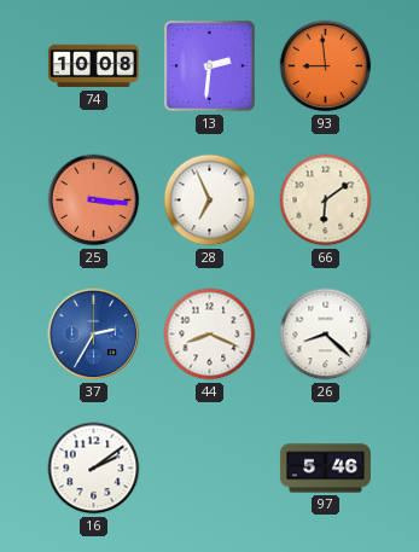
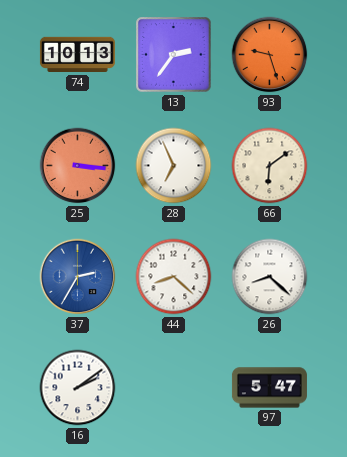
74: 10:08 -> 10:13 (77, 55)
13: 2:31 -> 2:36 (174, 55)
93: 8:59 -> 9:27 (270, 55)
44: 8:19 -> 8:22 (174, 277)
97: 5:46 -> 5:47 (269, 388)
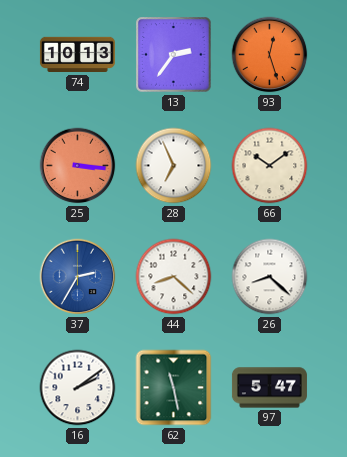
93: 9:27 -> 12:27 (270, 55)
66: 6:09 -> 10:09 (270, 166)
62: none -> 11:28 (174, 388)
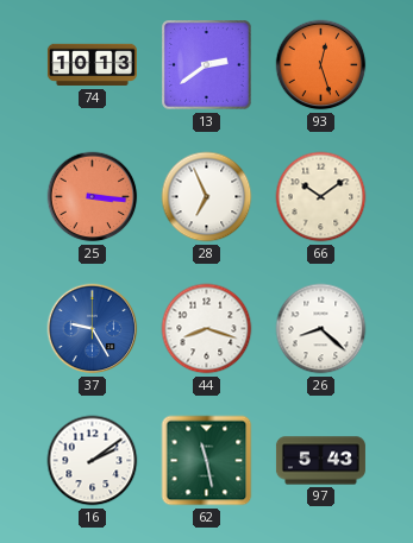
13: 2:36 -> 2:39 (207, 65)
37: 2:35 -> 9:25 (93, 329)
44: 8:22 -> 8:18 (207, 329)
97: 5:47 -> 5:43 (320, 461)
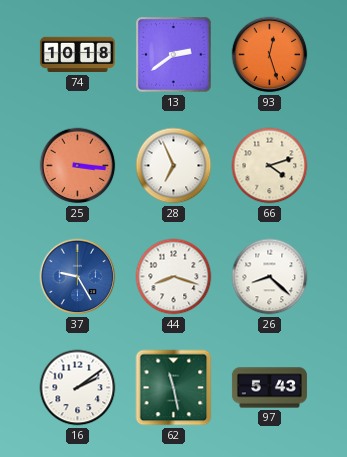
74: 10:13 -> 10:18 (77, 55)
66: 10:09 -> 4:12 (270, 166)
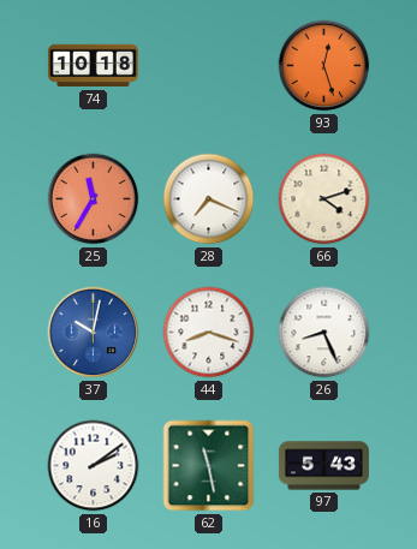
13: 2:39 -> none (174, 55)
25: 3:16 -> 11:35 (94, 199)
28: 6:56 -> 7:19 (209, 199)
37: 9:25 -> 10:02 (94, 333)
26: 8:22 -> 8:26 (324, 333)
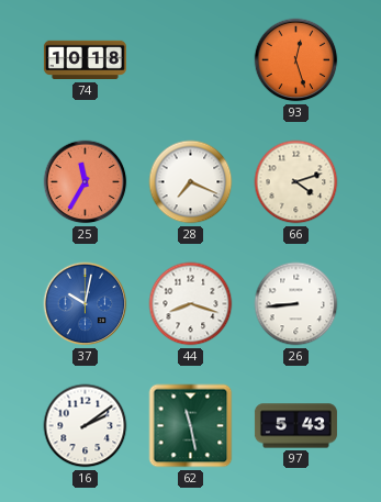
26: 8:26 -> 8:44 (296, 304)
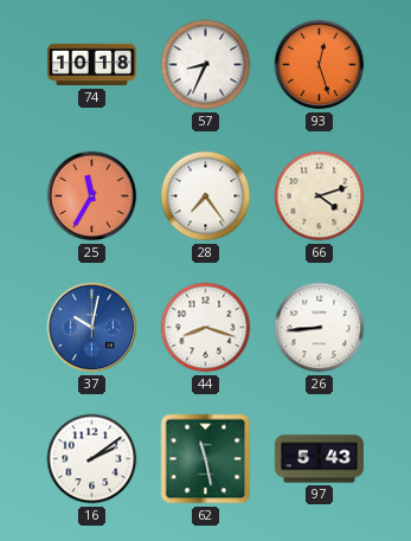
57: none -> 8:34 (206, 65)
28: 7:19 -> 7:24 (206, 197)
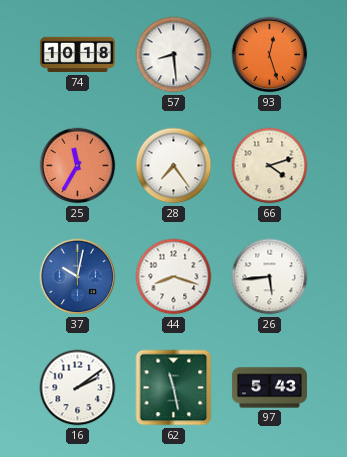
57: 8:34 -> 8:29 (174, 55)
26: 8:44 -> 5:44 (270, 277)
